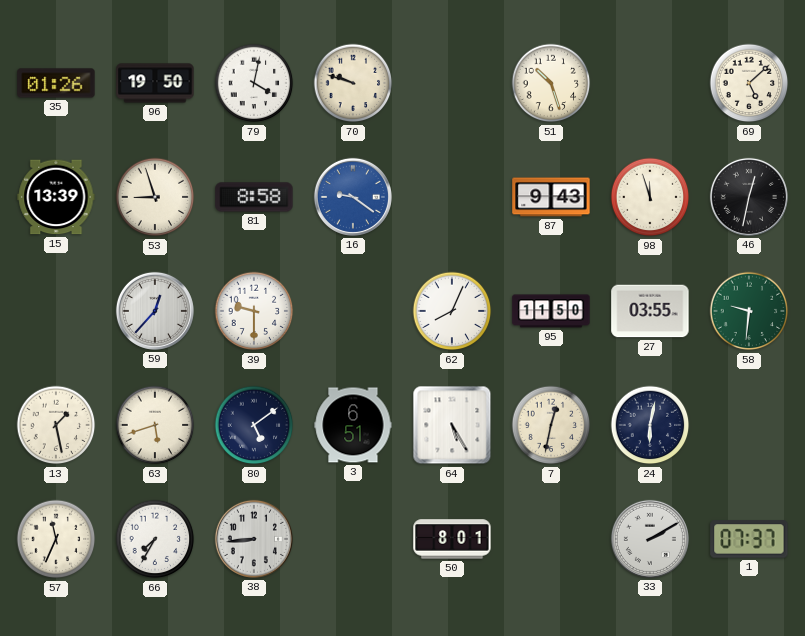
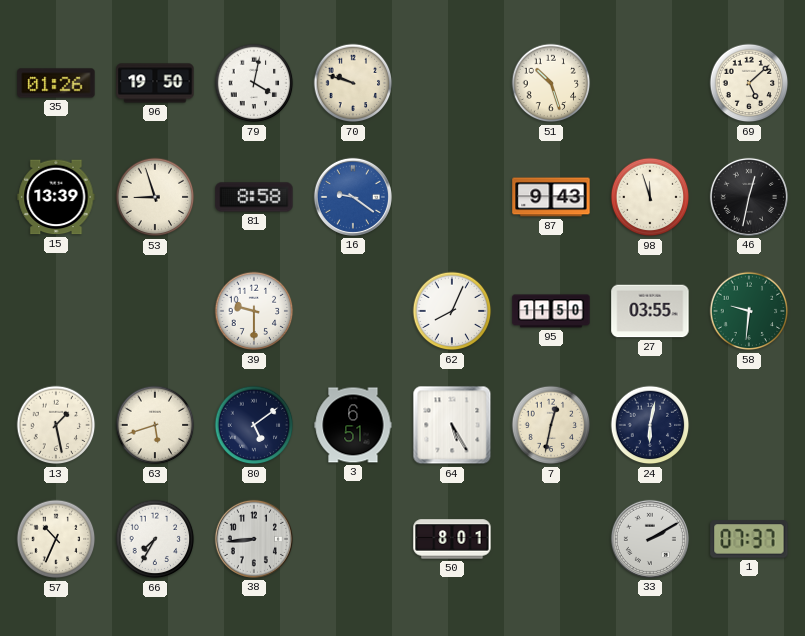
59: 12:37 -> none (155, 311)
57: 11:34 -> 10:34 (56, 539)
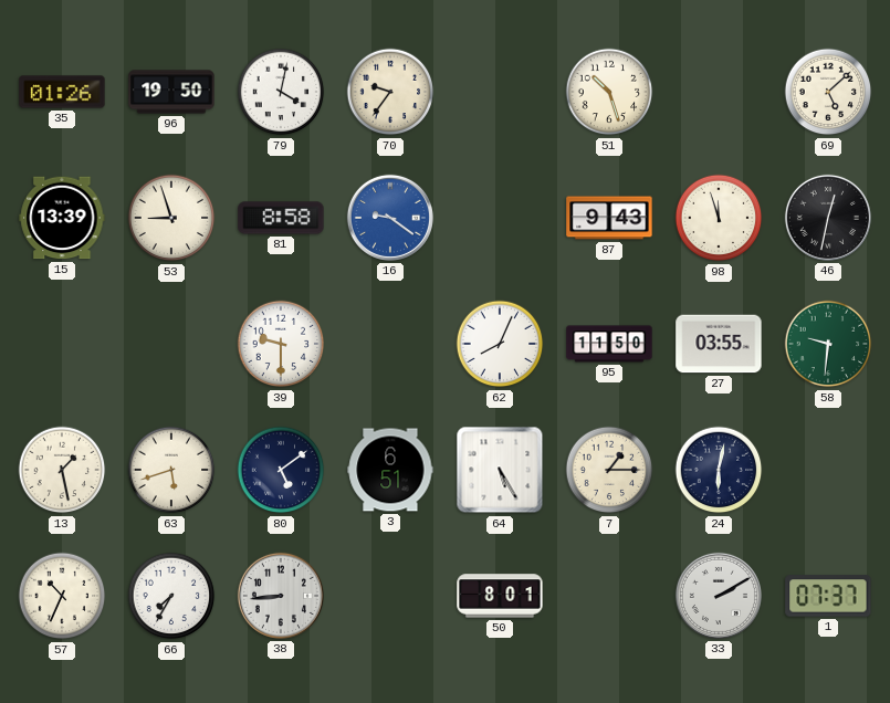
70: 9:48 -> 9:36 (390, 92)
7: 12:32 -> 1:15 (609, 470)
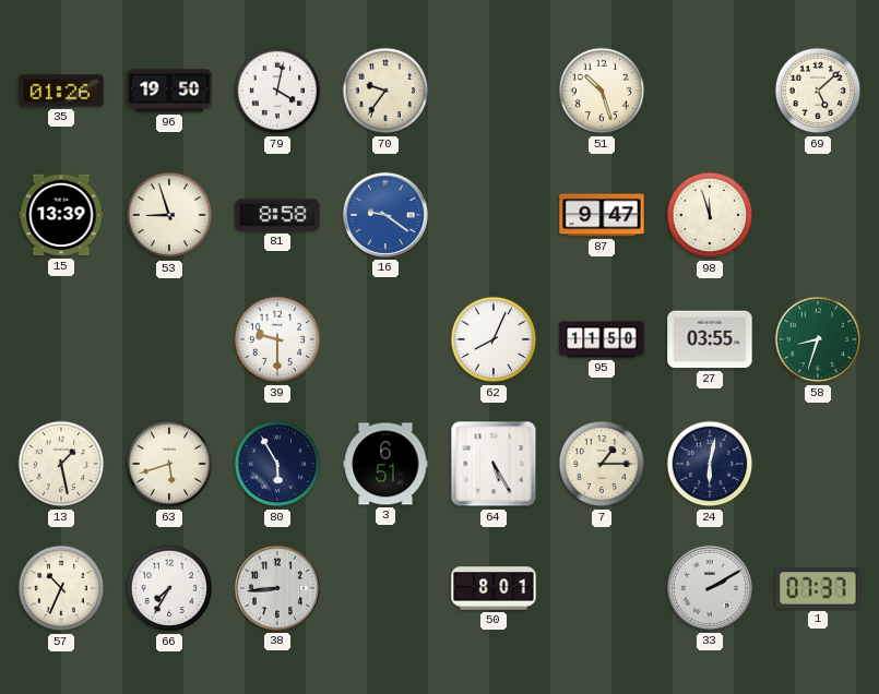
87: 9:43 -> 9:47 (602, 215)
46: 12:32 -> none (828, 218)
58: 9:31 -> 8:33 (818, 339)
80: 5:09 -> 5:55 (277, 464)
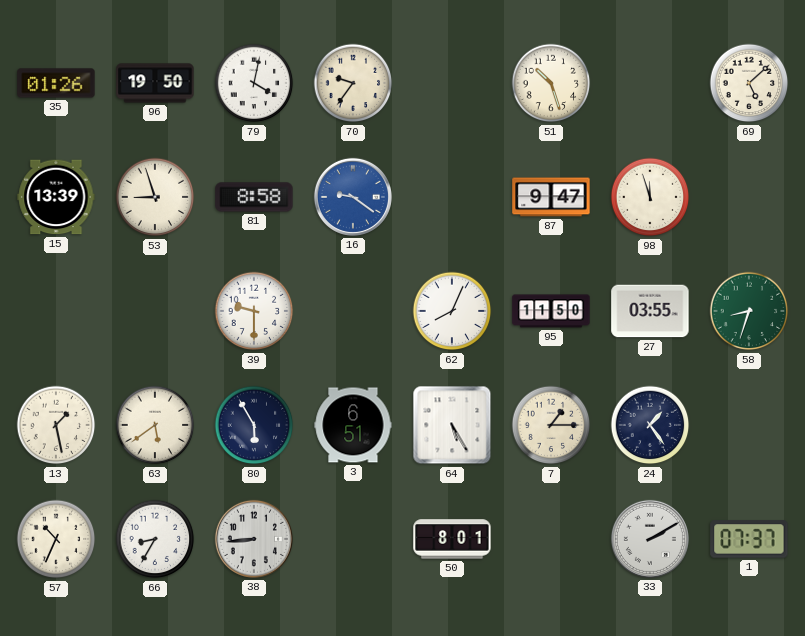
63: 5:42 -> 5:39 (155, 425)
24: 6:02 -> 1:24 (650, 425)
66: 7:35 -> 8:35 (155, 539)
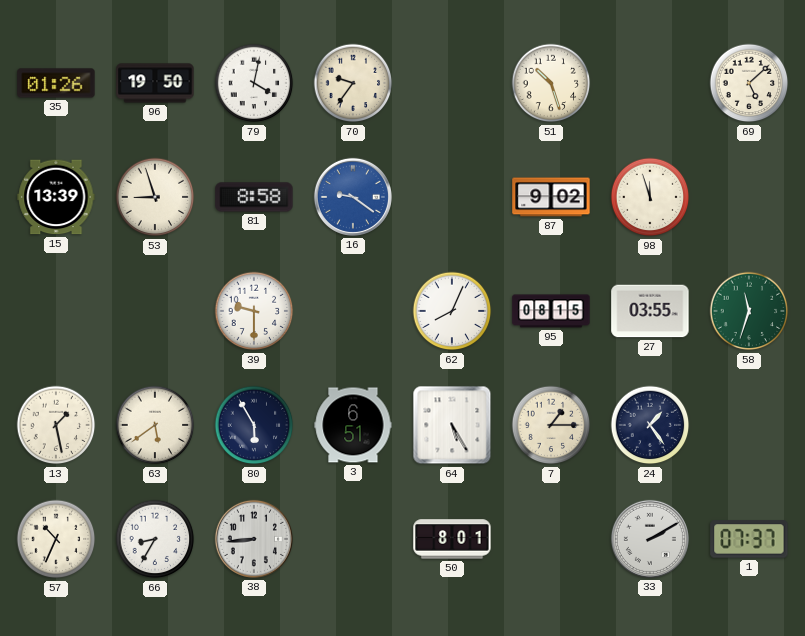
87: 9:47 -> 9:02 (551, 197)
95: 11:50 -> 08:15 (551, 311)
58: 8:33 -> 11:33 (749, 311)
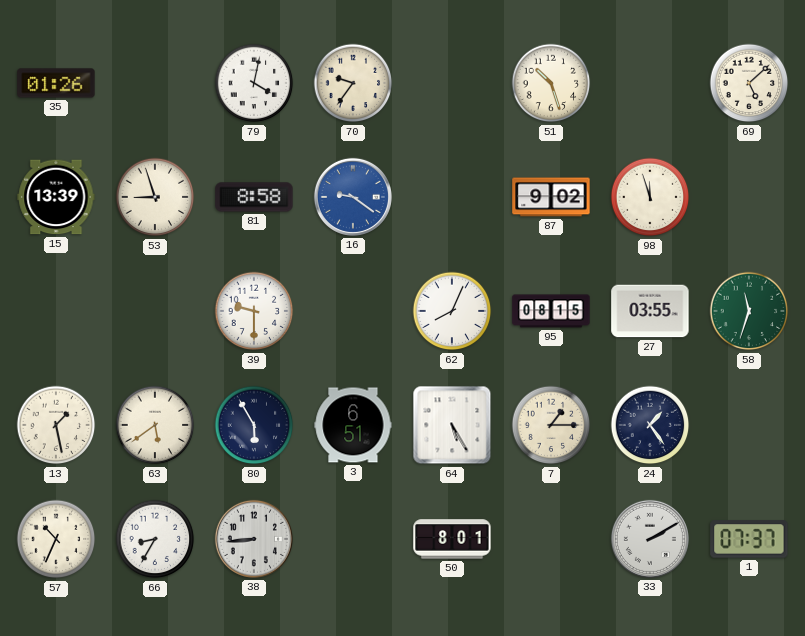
96: 19:50 -> none (155, 83)
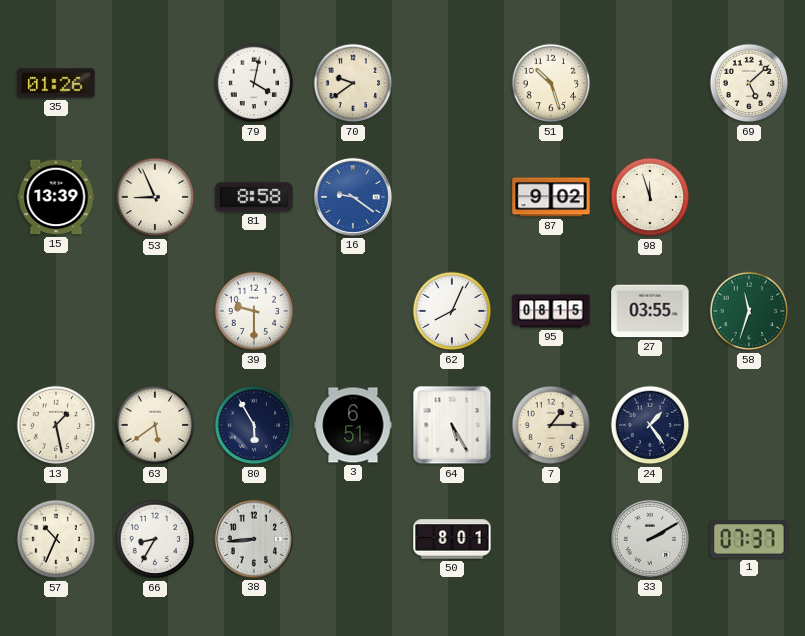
70: 9:36 -> 9:39 (353, 83)
53: 8:57 -> 8:56 (155, 197)
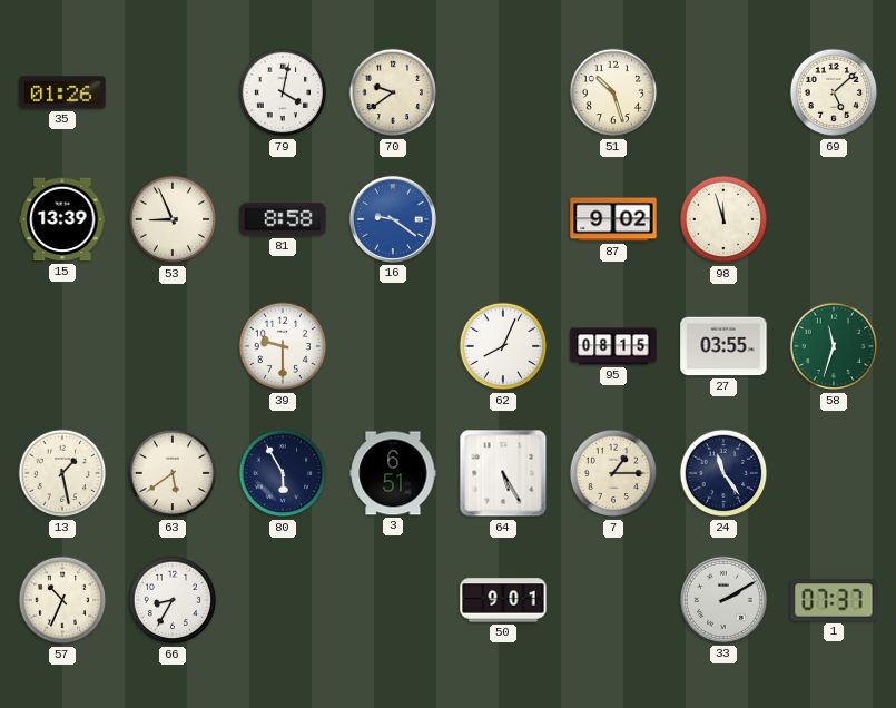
24: 1:24 -> 11:24 (723, 473)
38: 8:44 -> none (254, 539)
50: 8:01 -> 9:01 (503, 600)
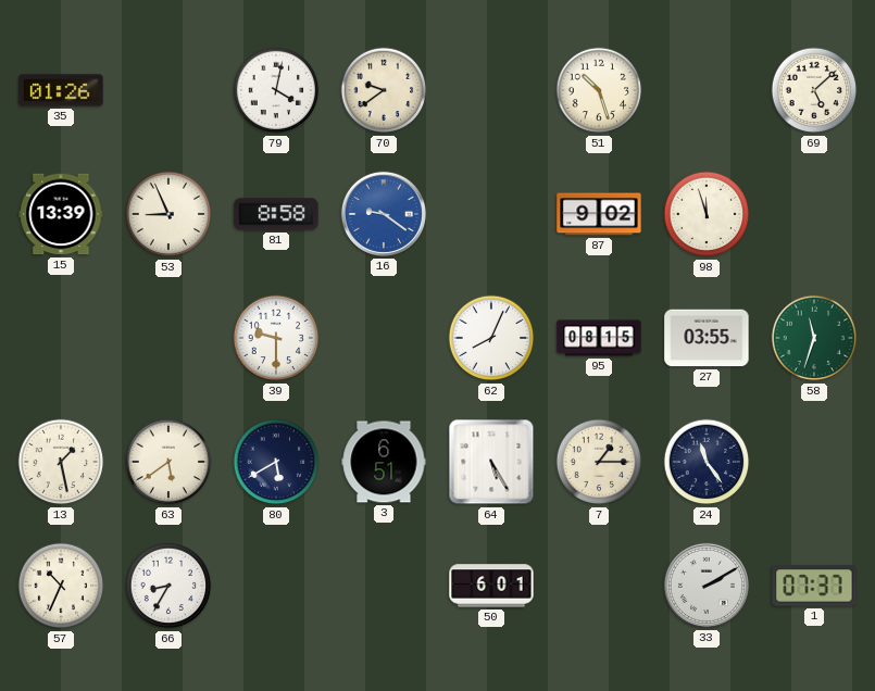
80: 5:55 -> 5:40 (276, 462)
50: 9:01 -> 6:01 (491, 586)
